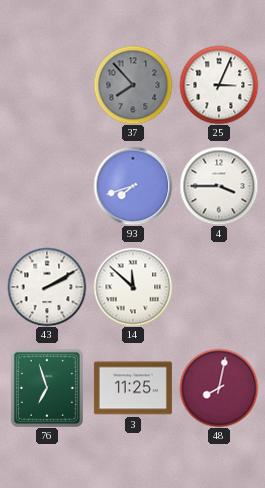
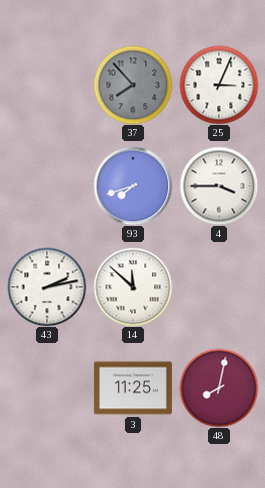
43: 2:10 -> 2:13 (47, 287)
76: 6:57 -> none (47, 388)
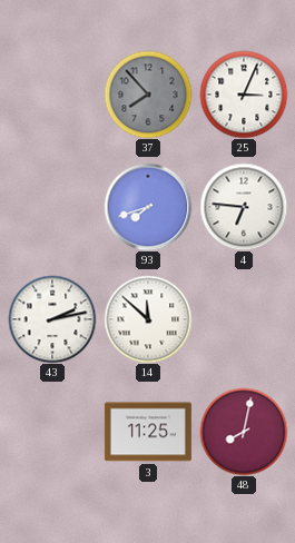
4: 3:45 -> 6:46 (244, 207)
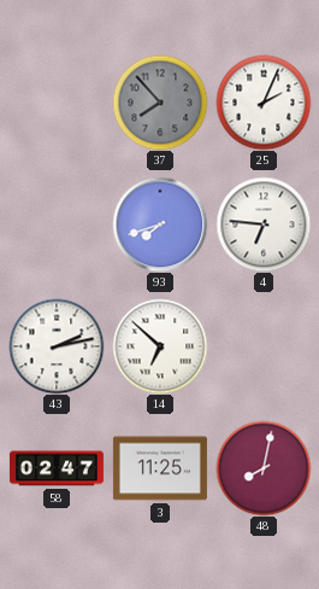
25: 3:04 -> 2:04 (264, 103)
14: 11:52 -> 6:52 (160, 346)
58: none -> 02:47 (57, 468)
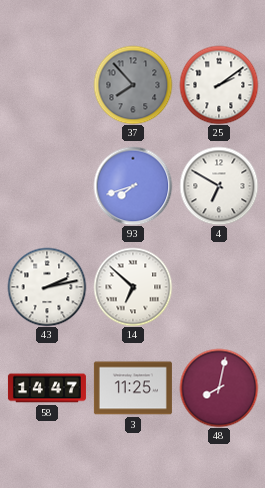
25: 2:04 -> 2:09 (219, 85)
4: 6:46 -> 6:50 (219, 186)
58: 02:47 -> 14:47 (47, 388)
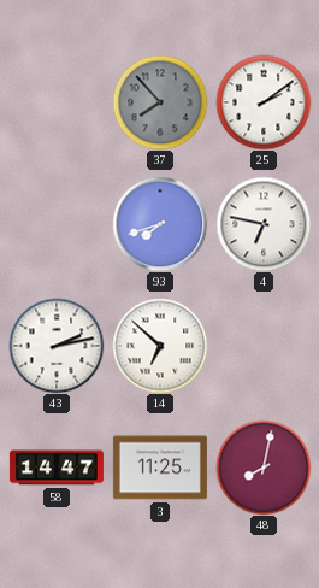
4: 6:50 -> 6:47 (264, 224)
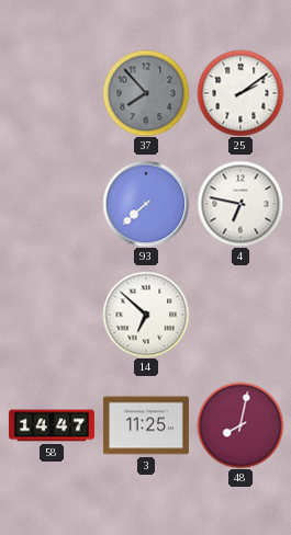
93: 7:42 -> 7:38 (146, 204)
43: 2:13 -> none (57, 346)
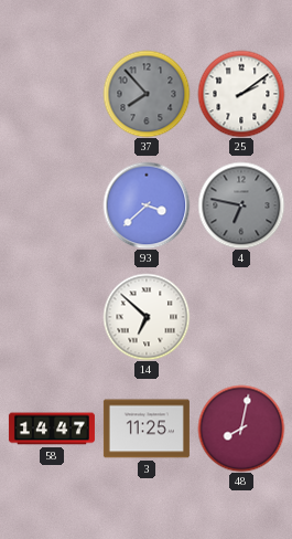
93: 7:38 -> 3:38 (147, 205)
4 dial: white -> grey (241, 205)
